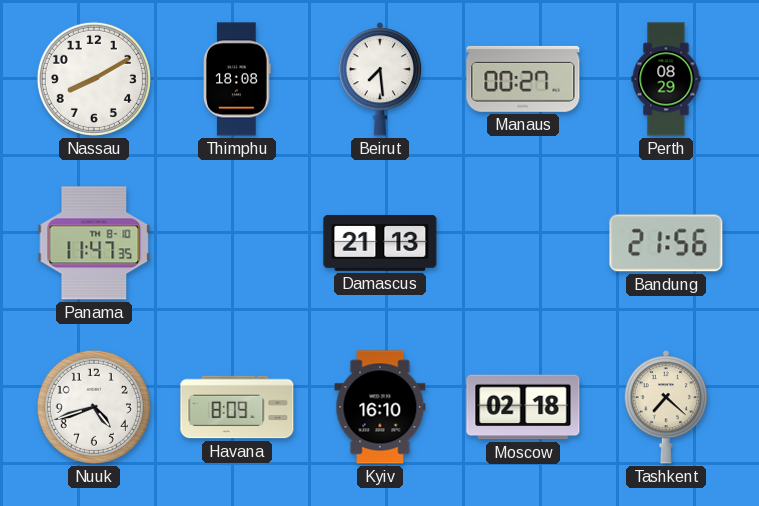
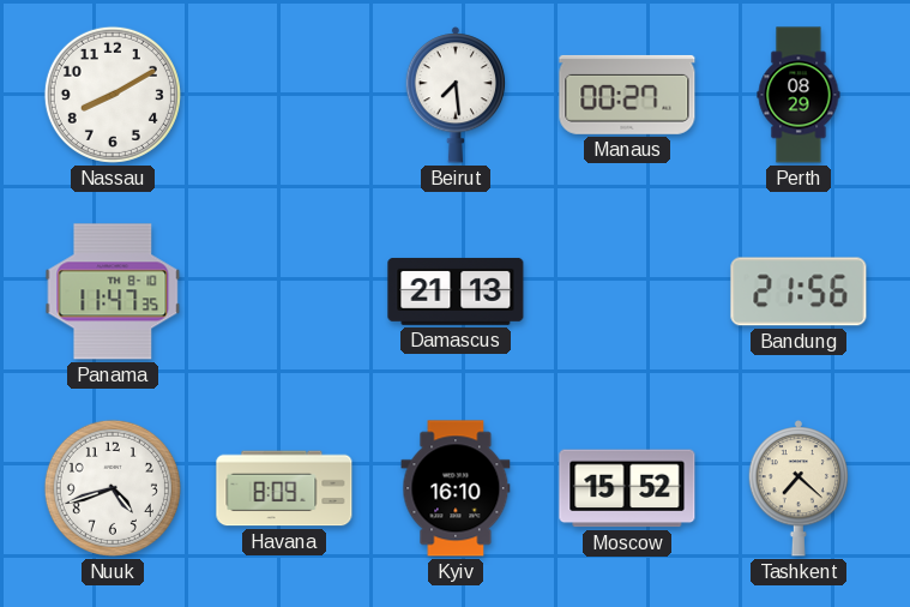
Thimphu: 18:08 -> none (238, 79)
Moscow: 02:18 -> 15:52 (627, 488)
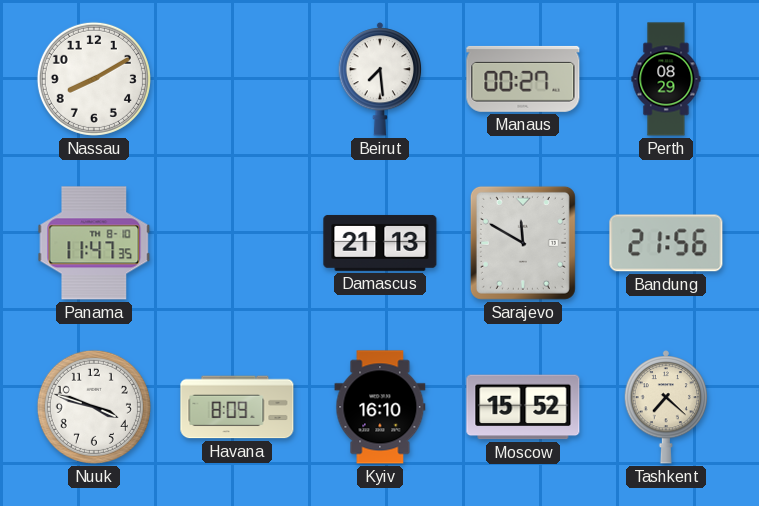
Sarajevo: none -> 11:50 (523, 243)
Nuuk: 4:42 -> 3:48 (94, 407)
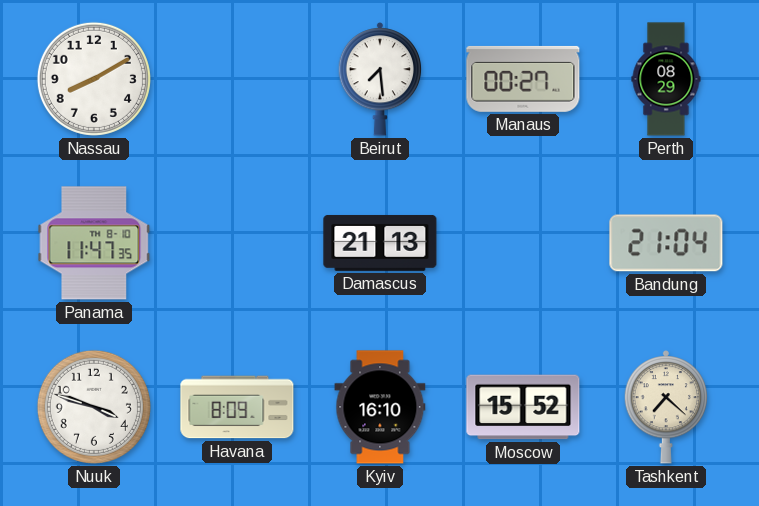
Sarajevo: 11:50 -> none (523, 243)
Bandung: 21:56 -> 21:04 (666, 243)
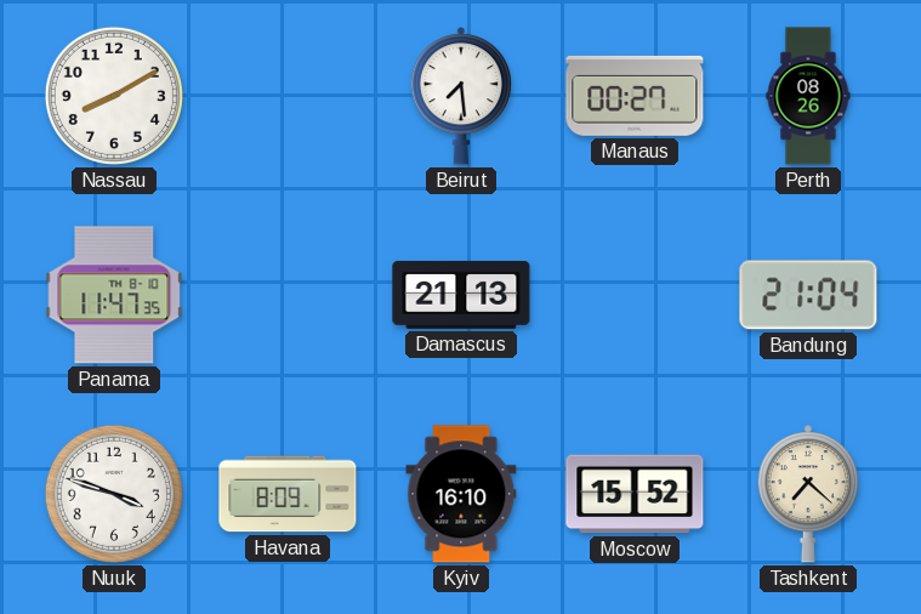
Perth: 08:29 -> 08:26 (808, 96)
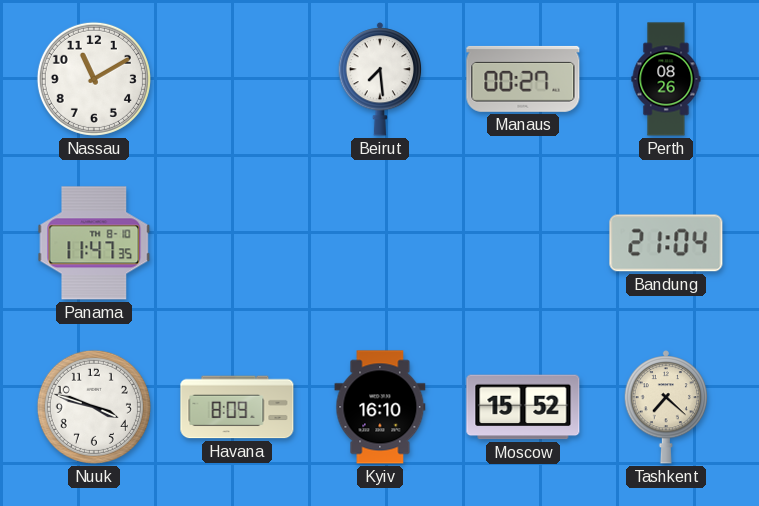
Nassau: 8:10 -> 11:10 (94, 79)
Damascus: 21:13 -> none (461, 295)
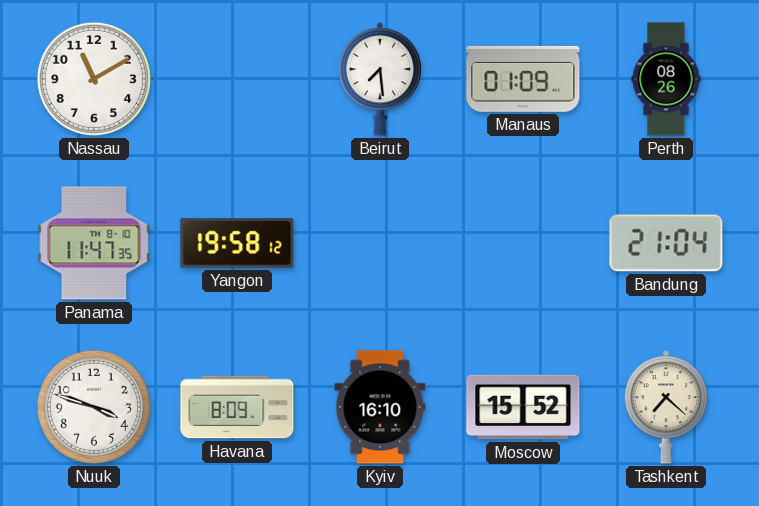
Manaus: 00:27 -> 01:09 (523, 79)
Yangon: none -> 19:58 (237, 243)
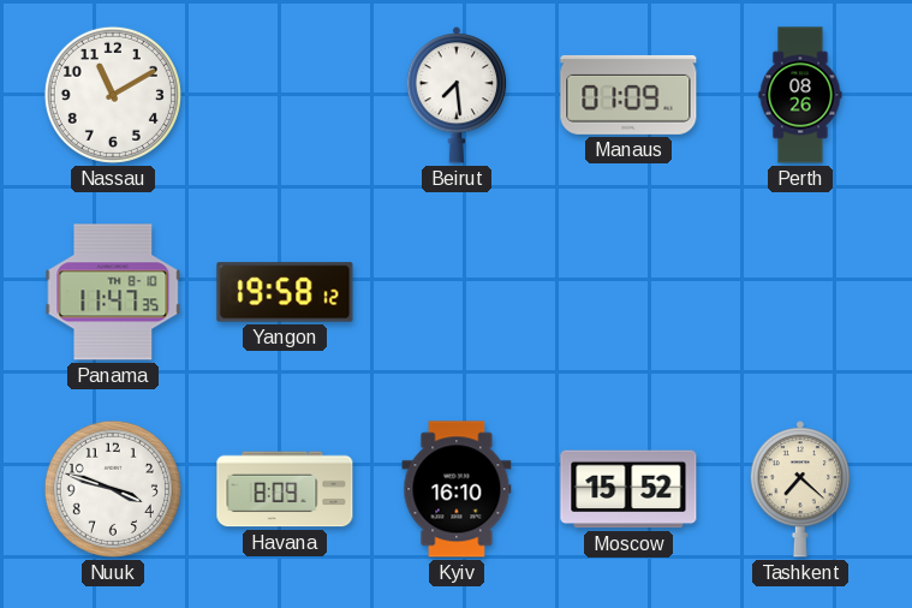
Bandung: 21:04 -> none (666, 243)
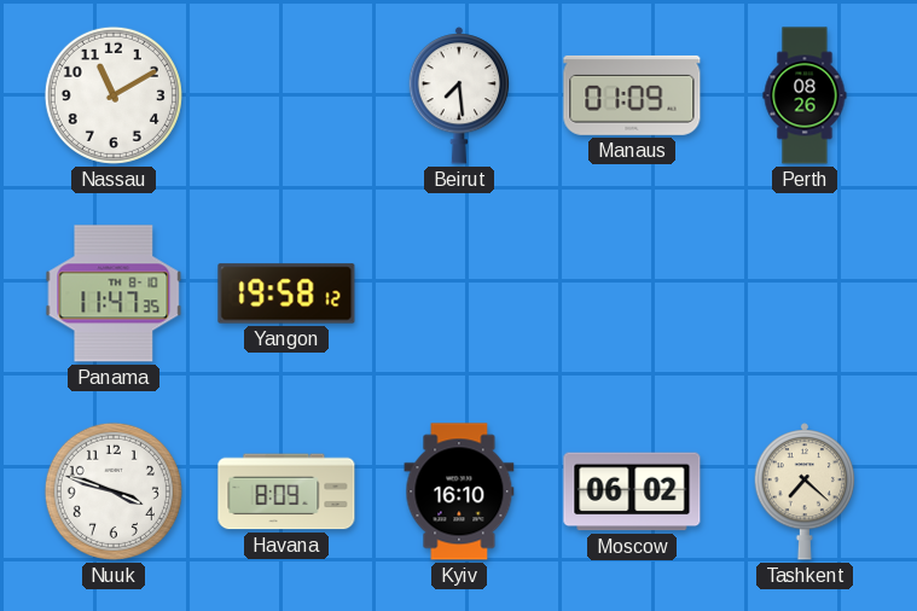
Moscow: 15:52 -> 06:02 (632, 491)
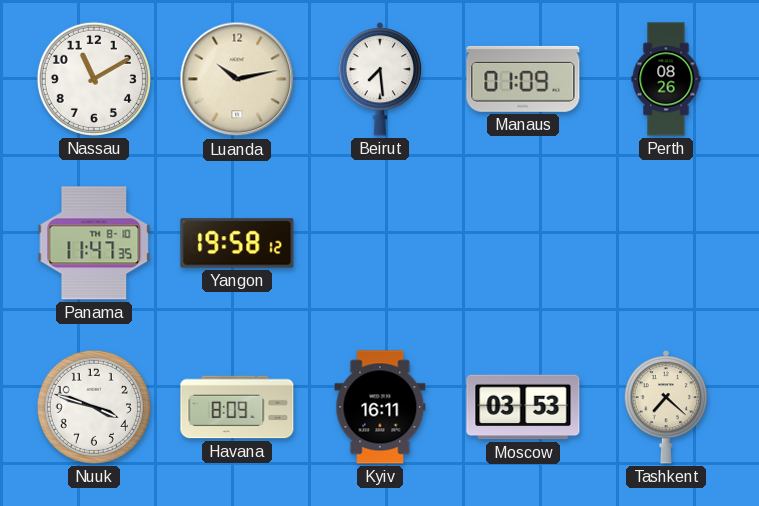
Luanda: none -> 10:13 (237, 79)
Kyiv: 16:10 -> 16:11 (380, 407)
Moscow: 06:02 -> 03:53 (523, 407)
